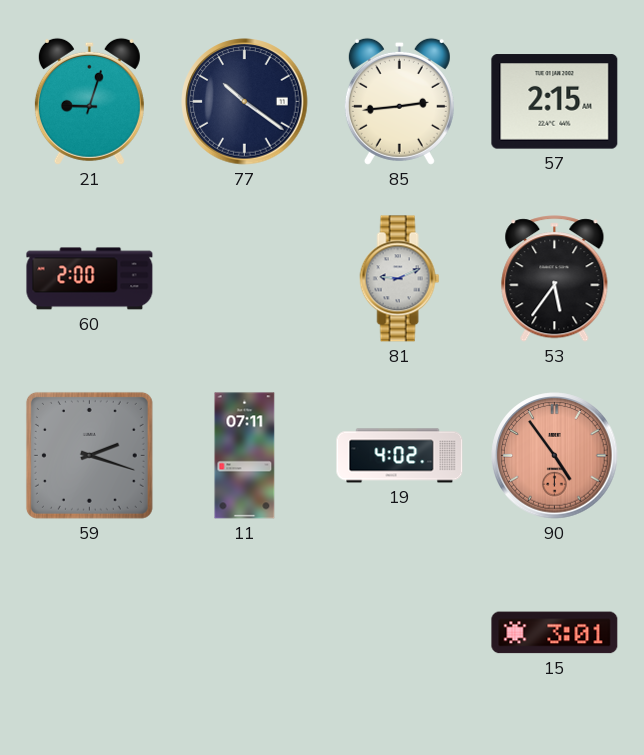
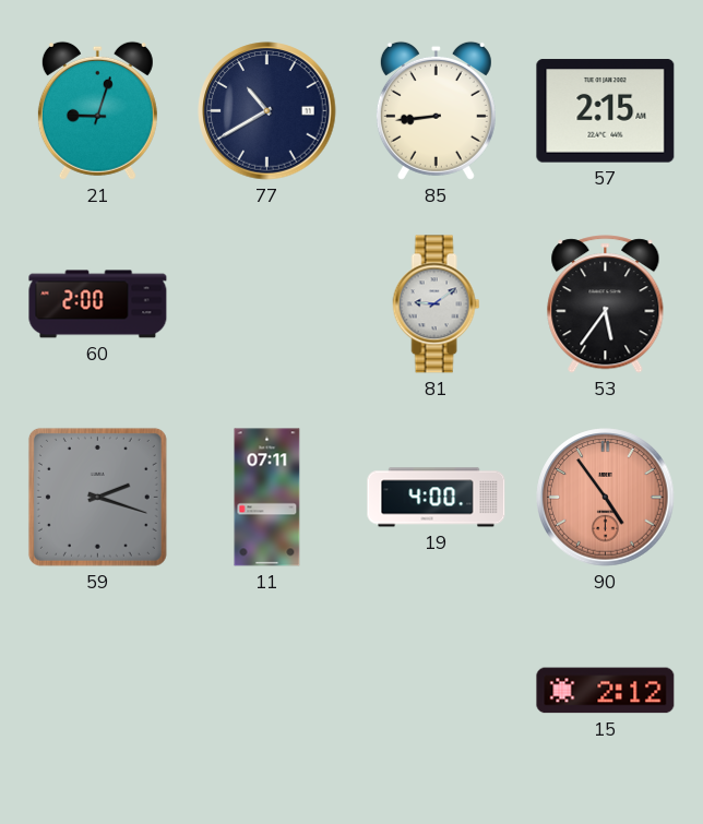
77: 10:21 -> 10:40 (267, 111)
85: 2:44 -> 8:44 (436, 110)
81: 9:11 -> 9:09 (437, 304)
19: 4:02 -> 4:00 (437, 498)
15: 3:01 -> 2:12 (606, 691)
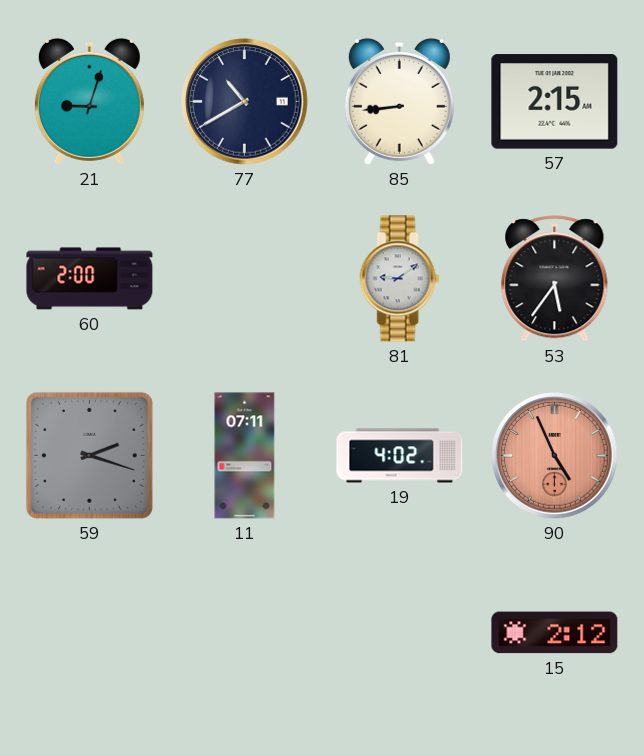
19: 4:00 -> 4:02 (400, 456)
90: 4:54 -> 4:56 (555, 456)
